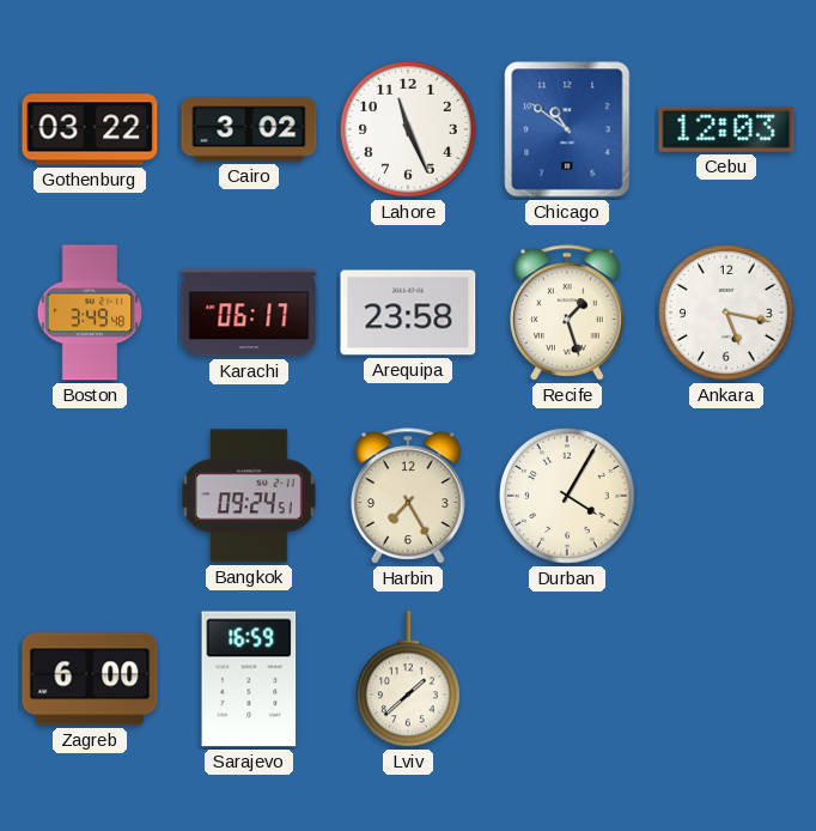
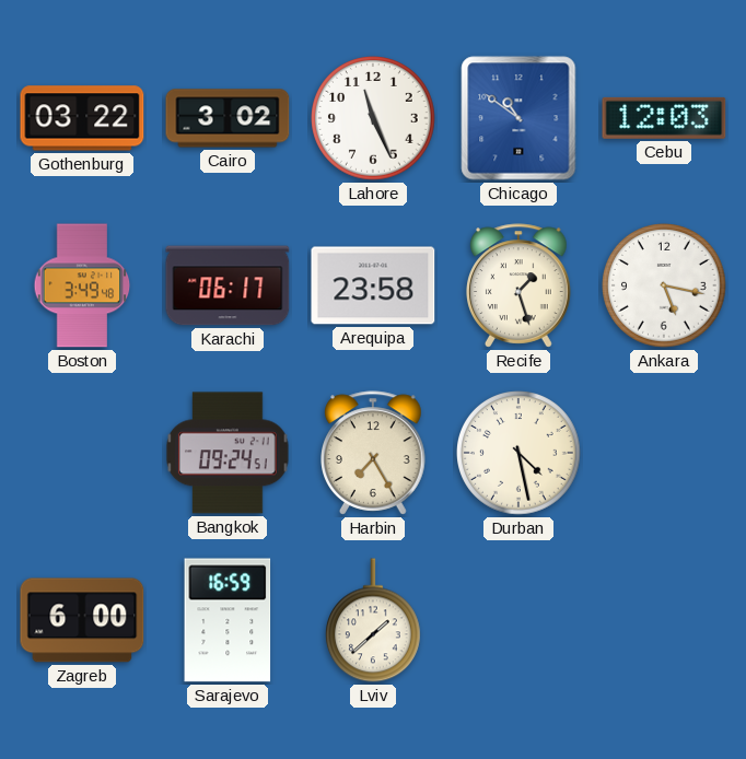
Durban: 4:05 -> 4:28 (520, 454)
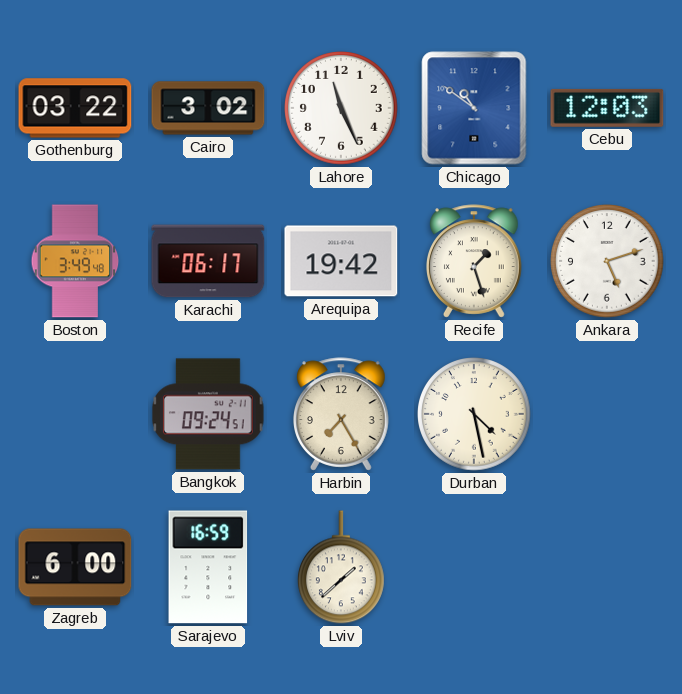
Arequipa: 23:58 -> 19:42 (341, 261)
Ankara: 5:17 -> 5:12 (608, 262)
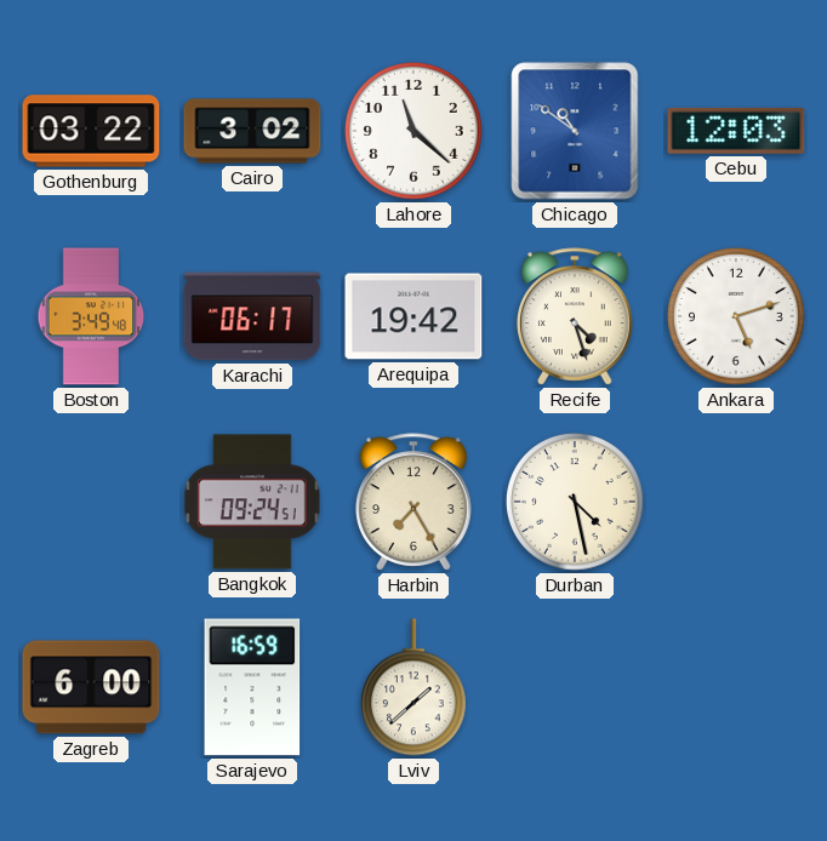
Lahore: 11:26 -> 11:22 (415, 132)
Recife: 1:27 -> 4:27 (576, 316)
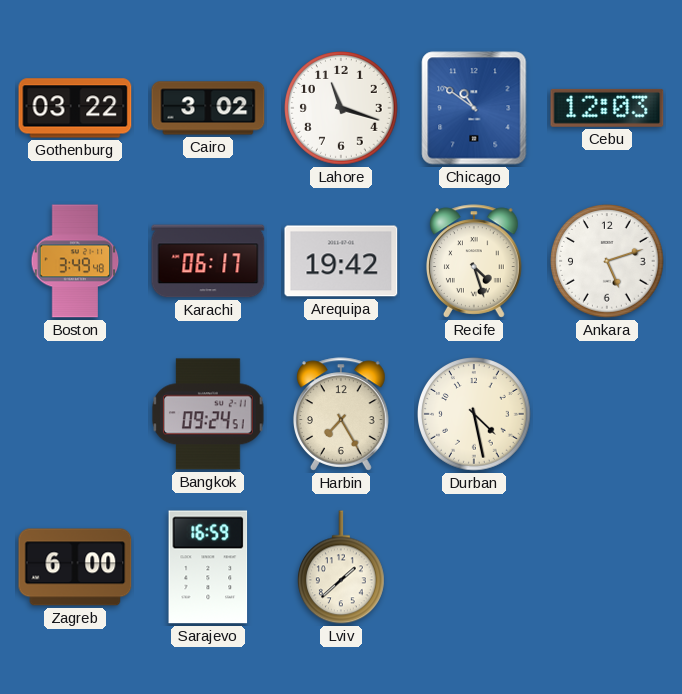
Lahore: 11:22 -> 11:18 (342, 109)
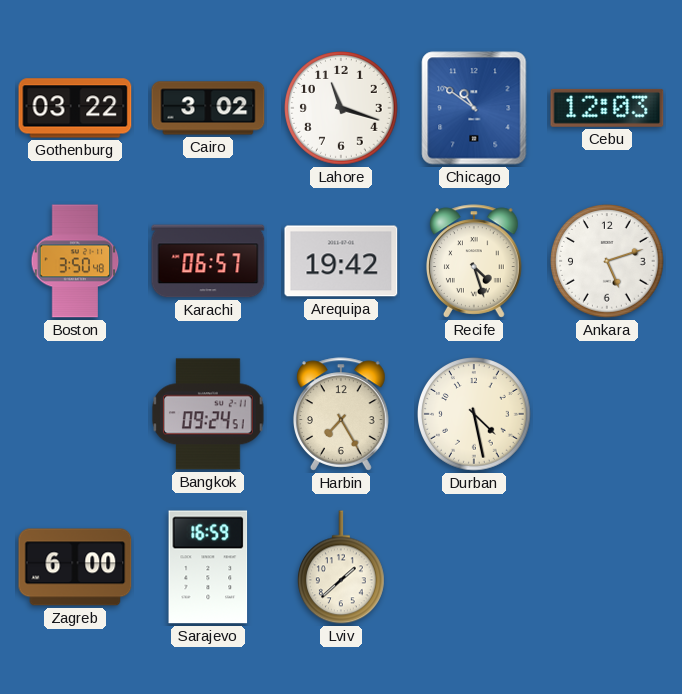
Boston: 3:49 -> 3:50 (75, 261)
Karachi: 06:17 -> 06:57 (208, 261)
